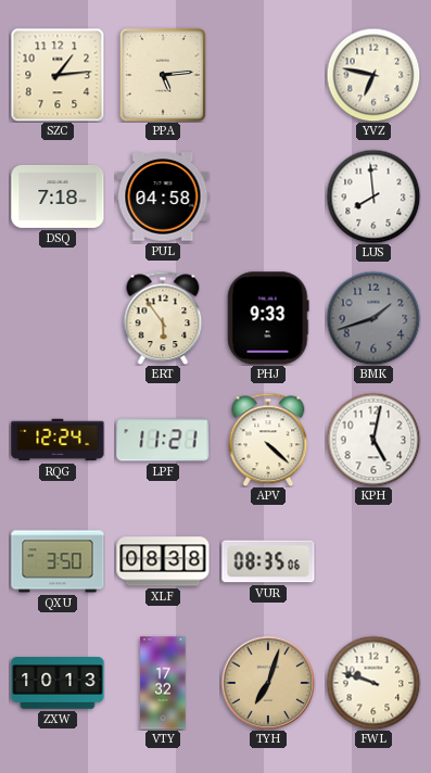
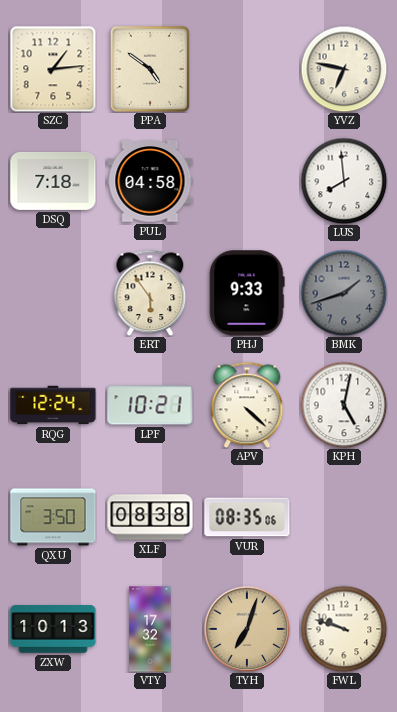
PPA: 5:14 -> 4:51 (150, 69)
LPF: 11:21 -> 10:21 (150, 405)
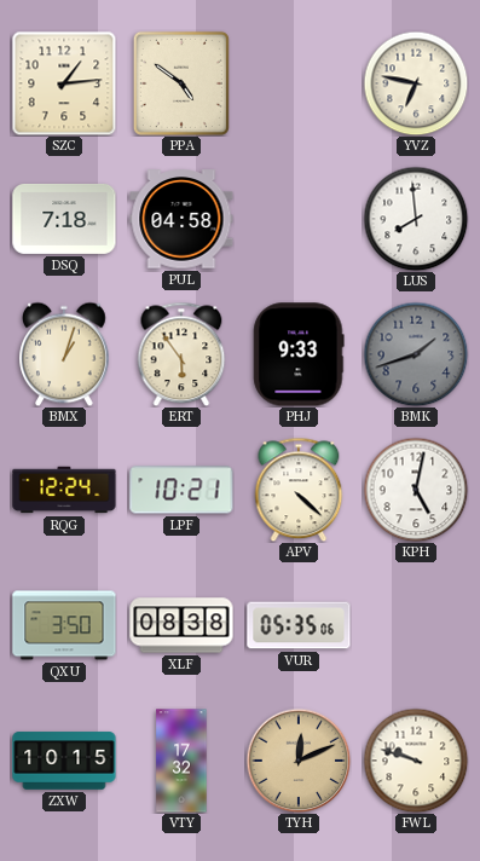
BMX: none -> 1:03 (65, 354)
VUR: 08:35 -> 05:35 (299, 625)
ZXW: 10:13 -> 10:15 (64, 761)
TYH: 7:03 -> 12:11 (299, 761)
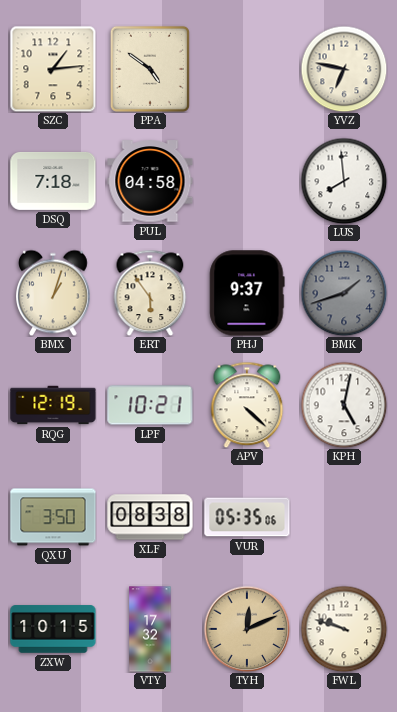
PHJ: 9:33 -> 9:37 (247, 293)
RQG: 12:24 -> 12:19 (53, 405)
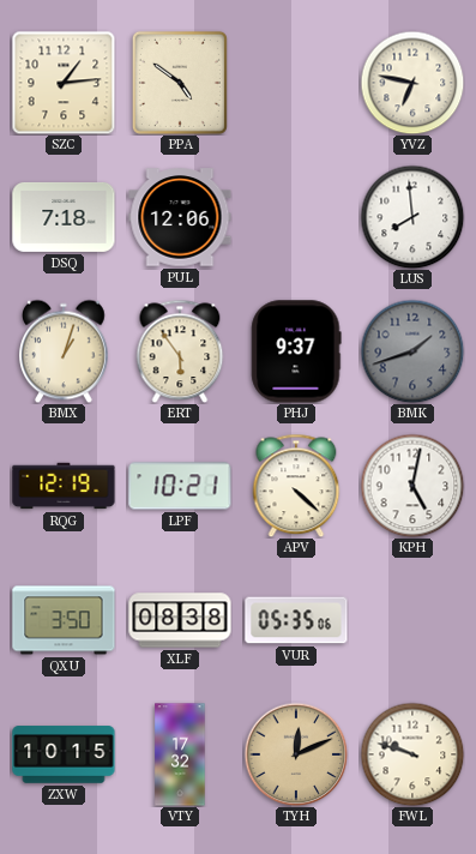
PUL: 04:58 -> 12:06 (180, 217)
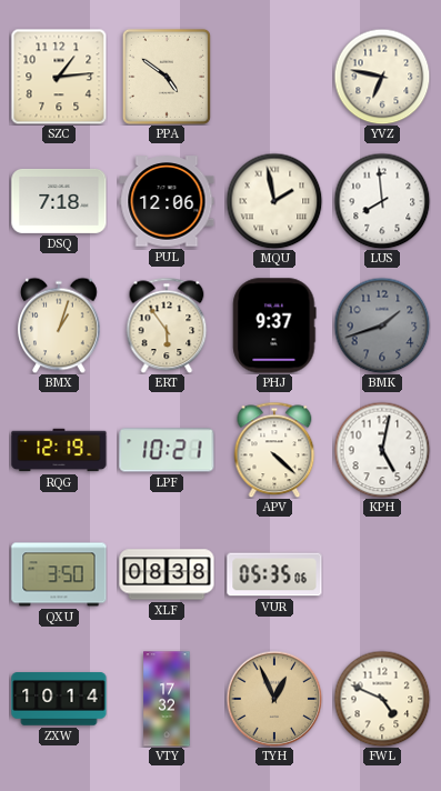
MQU: none -> 1:58 (274, 201)
ZXW: 10:15 -> 10:14 (59, 699)
TYH: 12:11 -> 12:56 (274, 699)
FWL: 9:48 -> 4:49 (382, 699)
